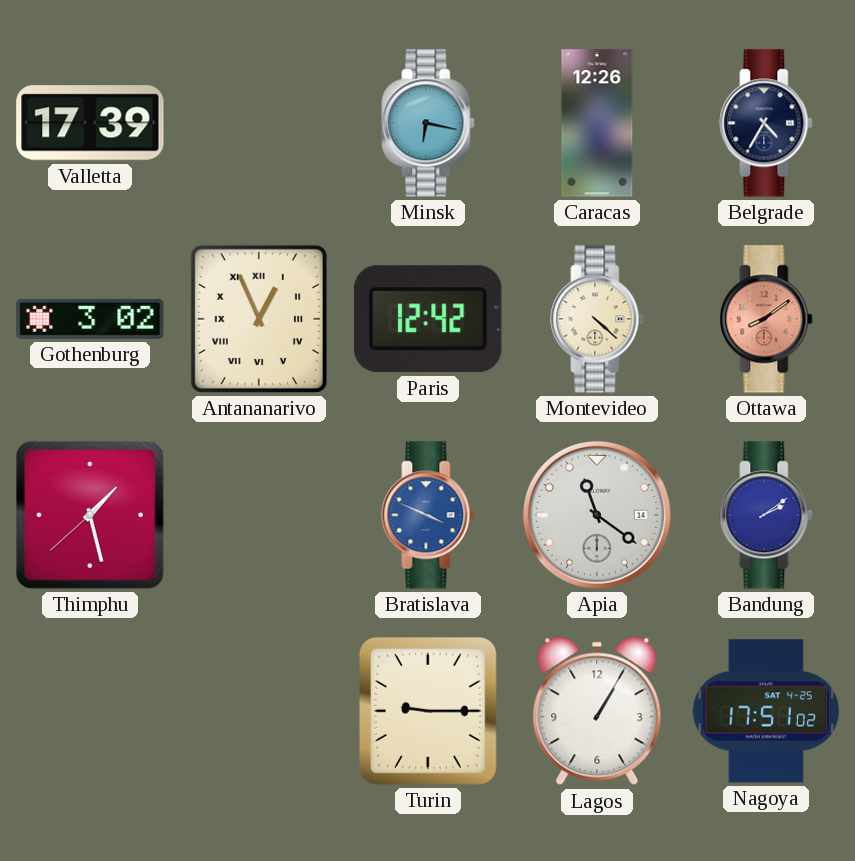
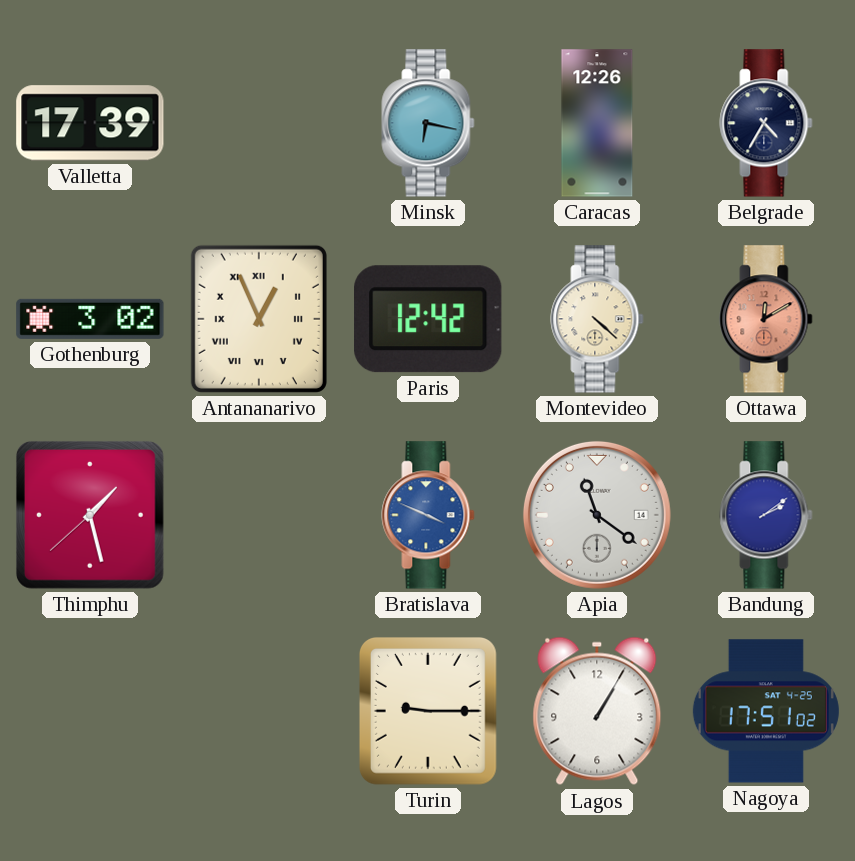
Ottawa: 8:09 -> 12:10 (766, 319)
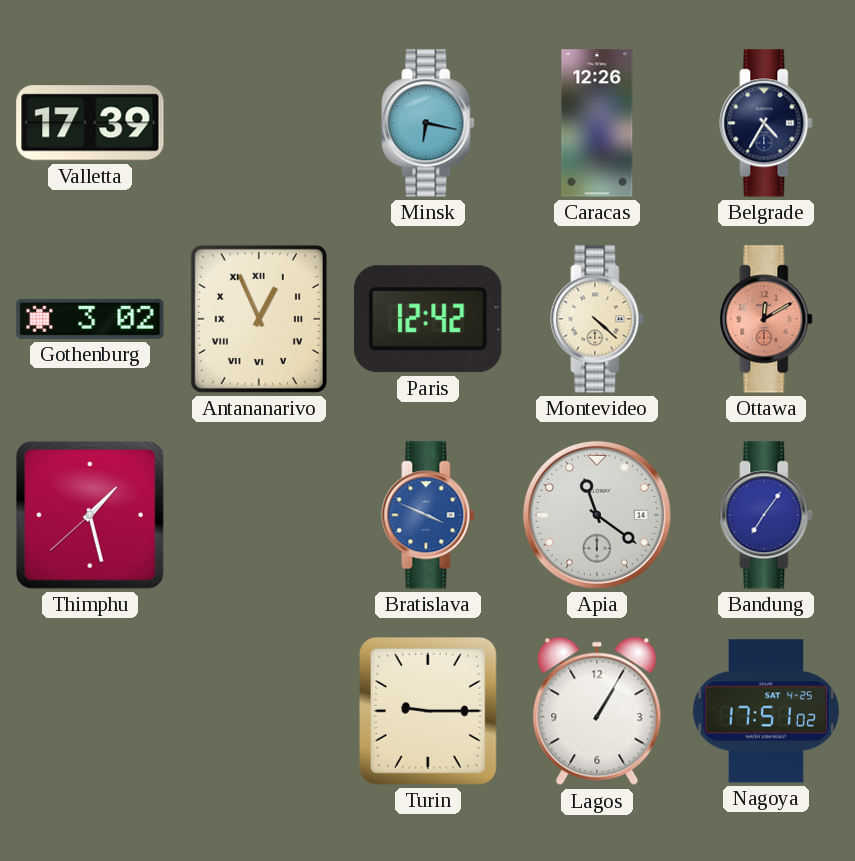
Bandung: 2:09 -> 7:06 (766, 515)
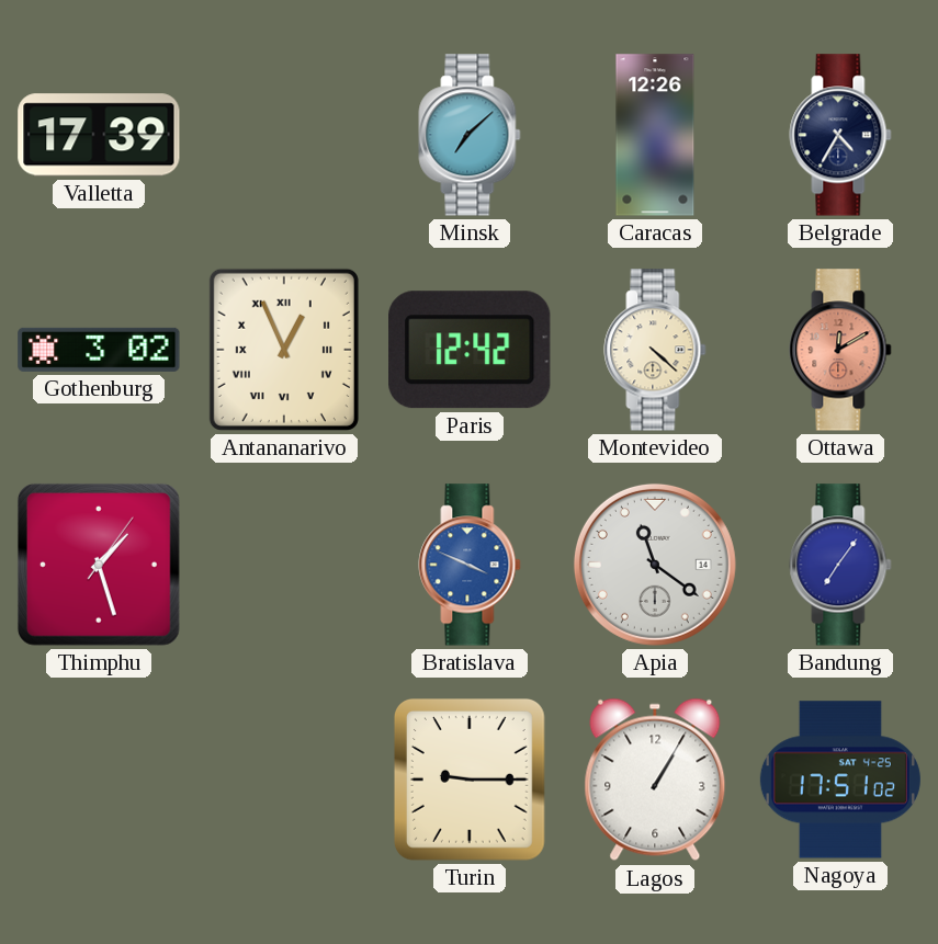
Minsk: 6:17 -> 7:08 (470, 135)
Thimphu: 1:27:38 -> 1:27:06 (99, 565)
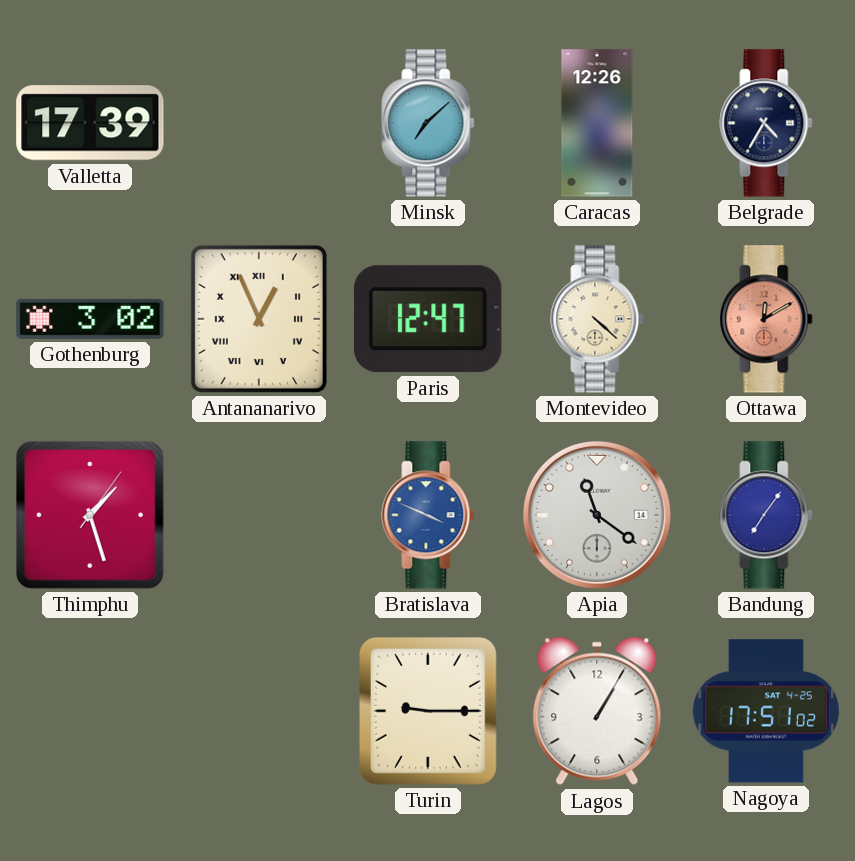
Paris: 12:42 -> 12:47 (428, 319)
